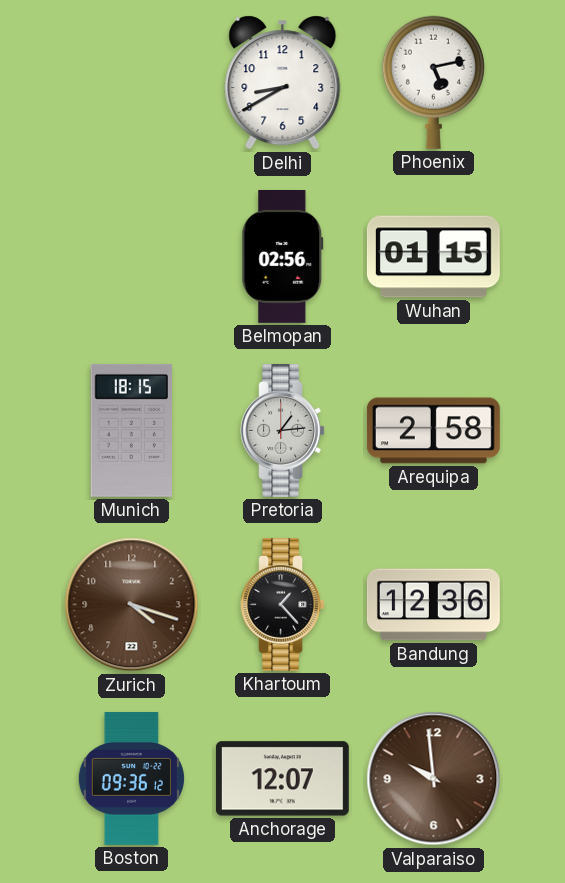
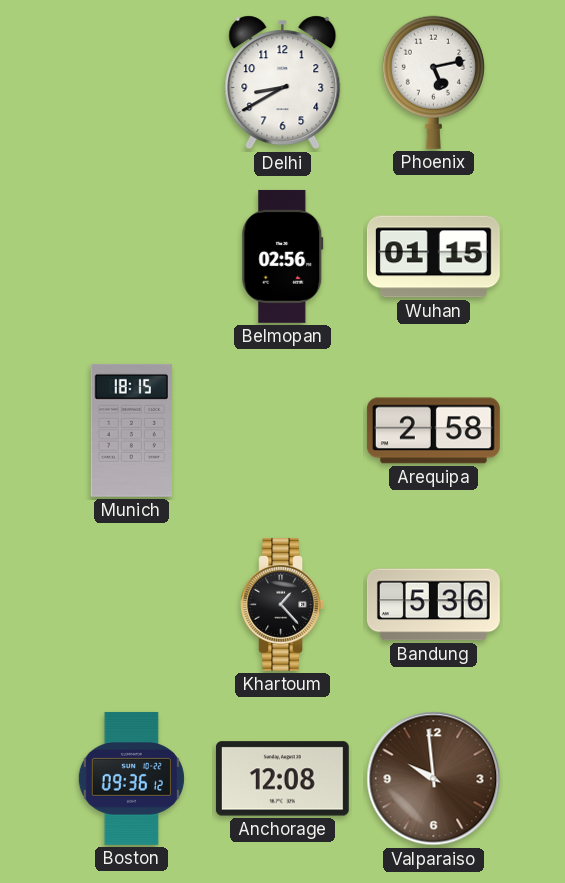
Pretoria: 1:14 -> none (282, 430)
Zurich: 4:18 -> none (132, 605)
Bandung: 12:36 -> 5:36 (433, 605)
Anchorage: 12:07 -> 12:08 (282, 779)
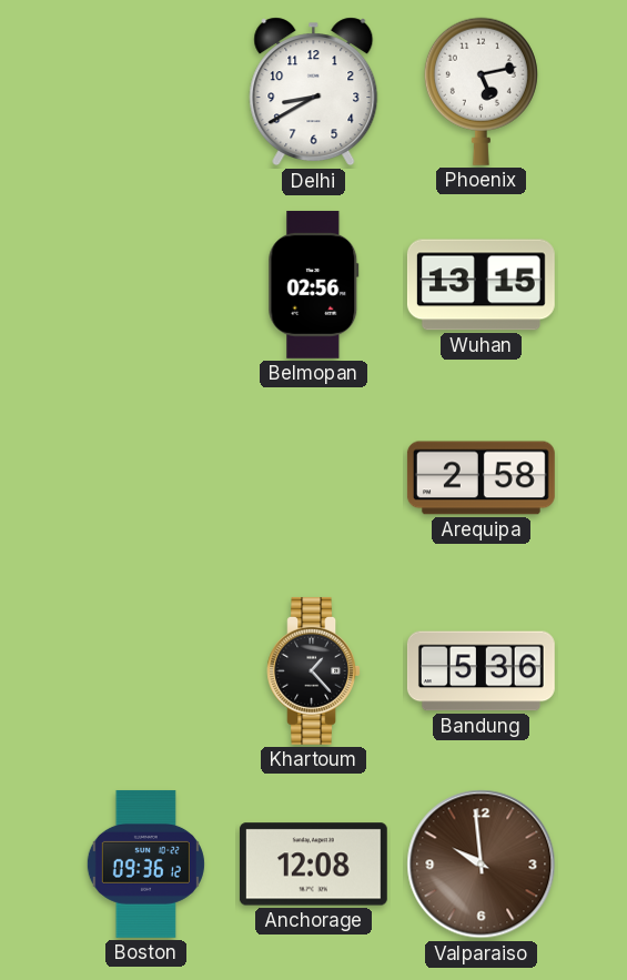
Wuhan: 01:15 -> 13:15 (481, 285)
Munich: 18:15 -> none (131, 430)
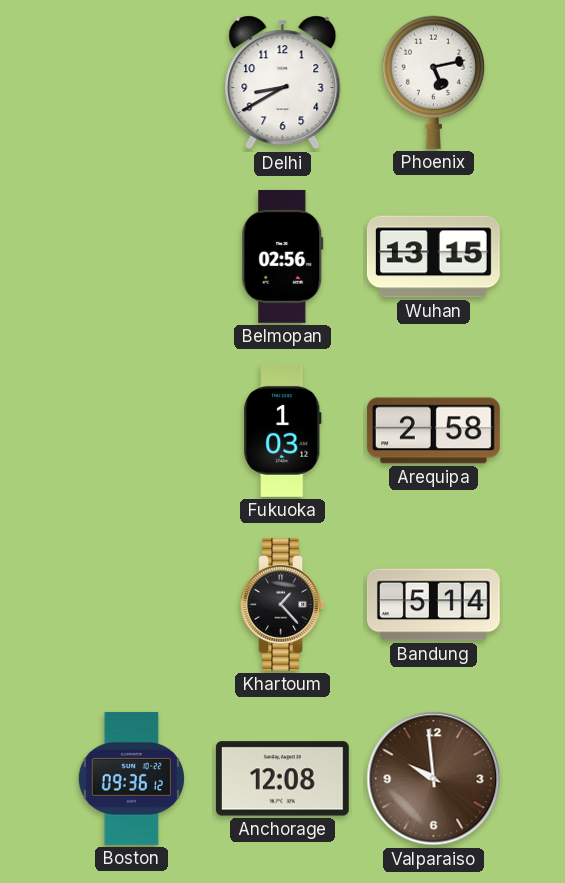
Fukuoka: none -> 1:03 (283, 430)
Bandung: 5:36 -> 5:14 (433, 605)
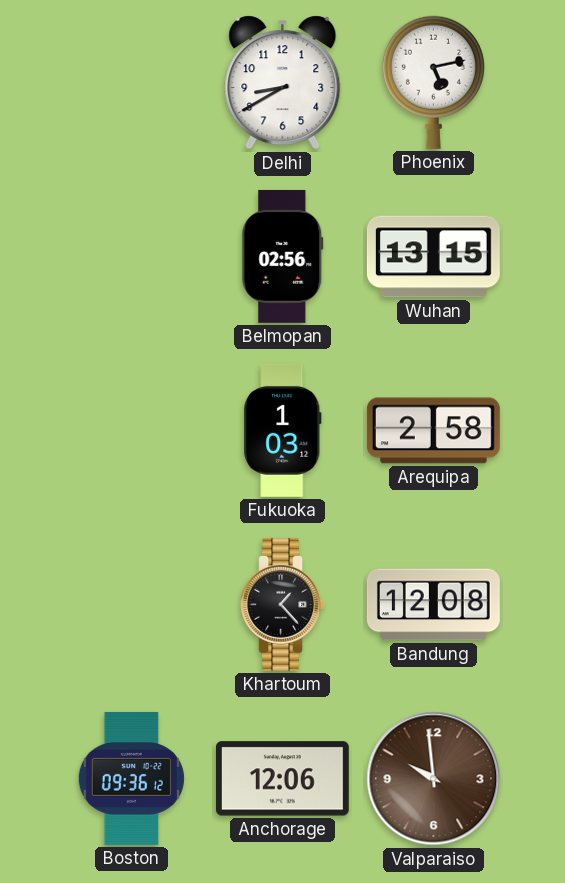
Bandung: 5:14 -> 12:08 (433, 605)
Anchorage: 12:08 -> 12:06 (282, 779)
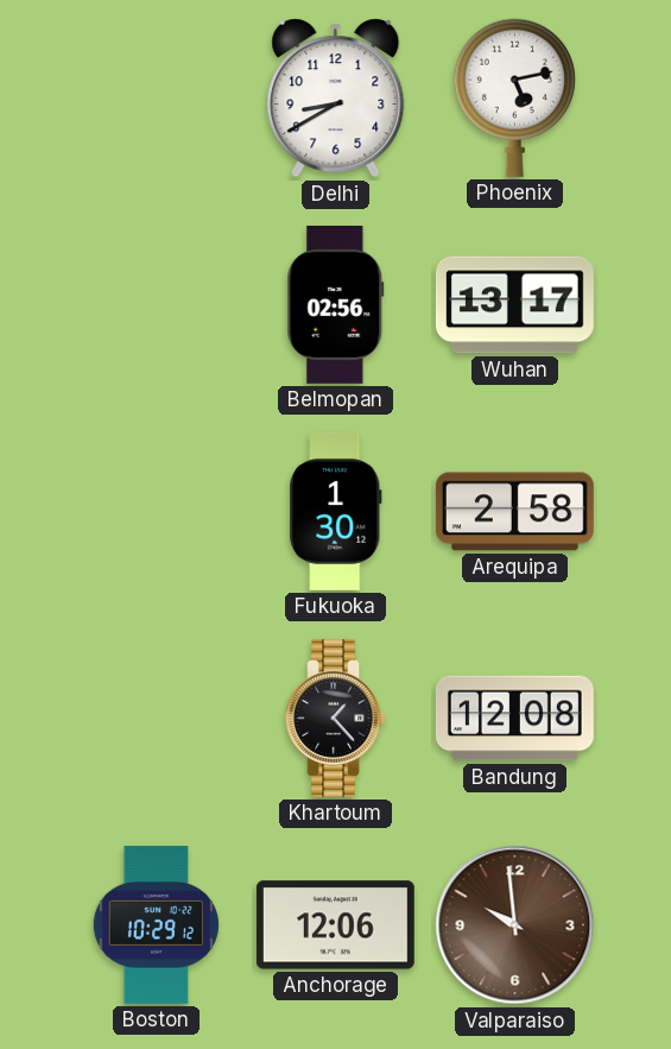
Wuhan: 13:15 -> 13:17 (514, 305)
Fukuoka: 1:03 -> 1:30 (336, 511)
Boston: 09:36 -> 10:29 (156, 924)
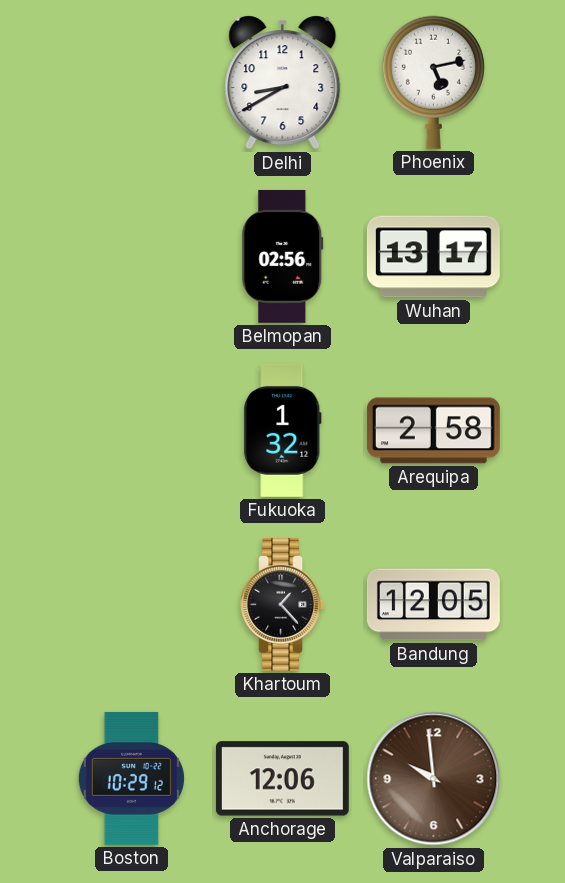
Fukuoka: 1:30 -> 1:32 (283, 430)
Bandung: 12:08 -> 12:05 (433, 605)
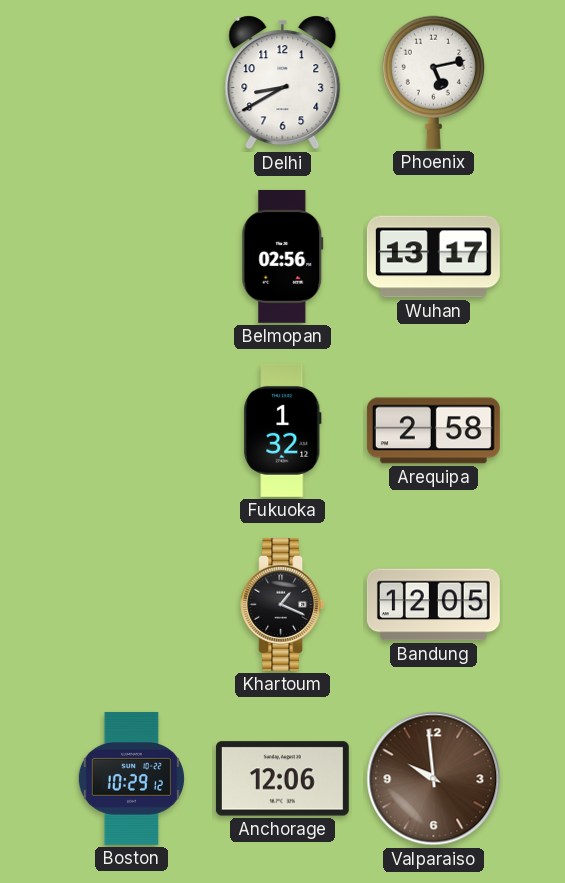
Khartoum: 1:23 -> 1:19 (282, 604)
